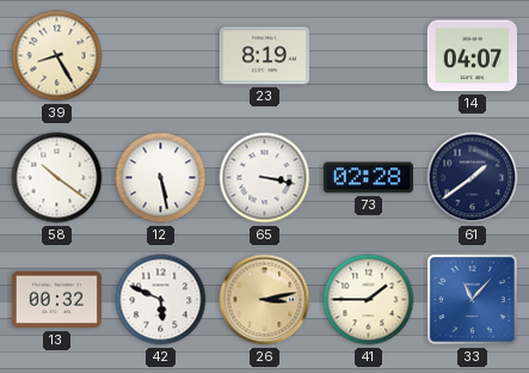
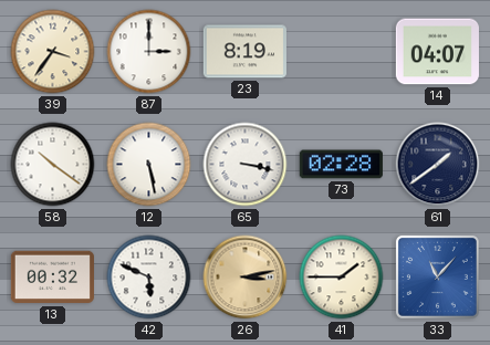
39: 8:25 -> 3:36 (53, 52)
87: none -> 3:00 (149, 52)
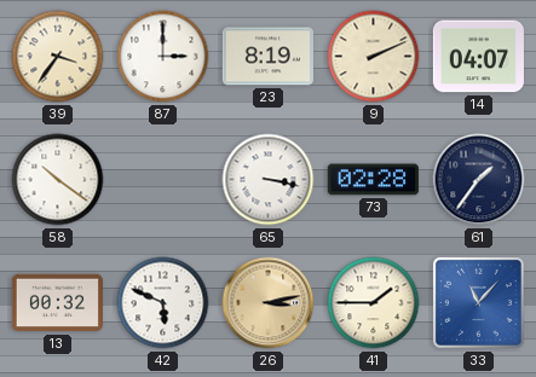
9: none -> 2:11 (374, 57)
12: 5:28 -> none (149, 165)
61: 1:39 -> 1:36 (479, 180)
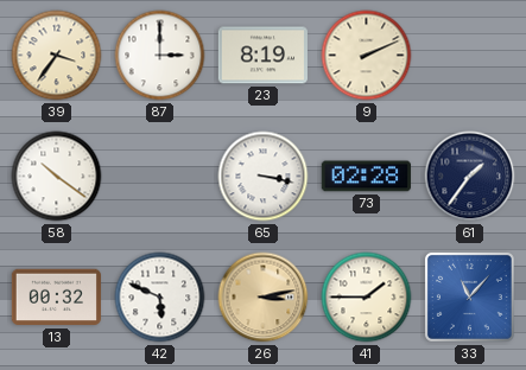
14: 04:07 -> none (478, 57)
